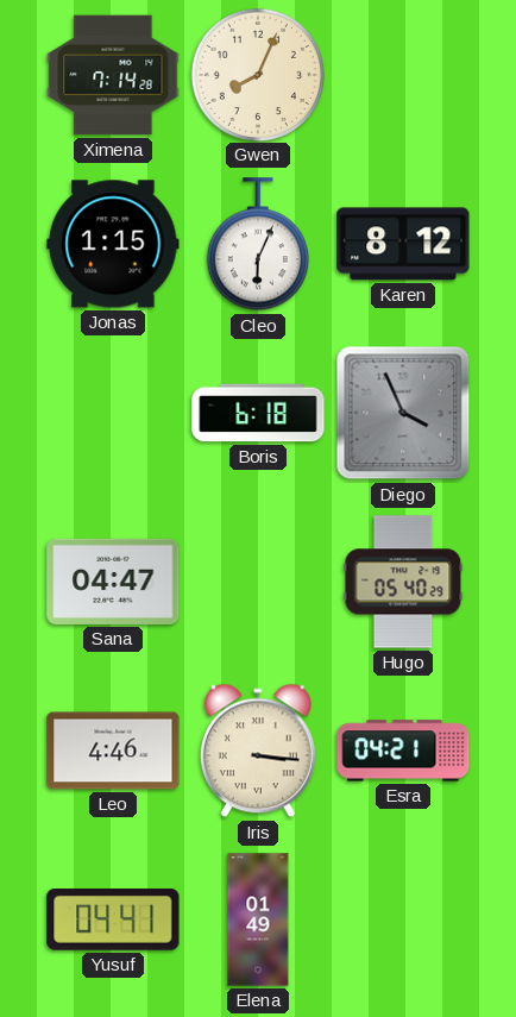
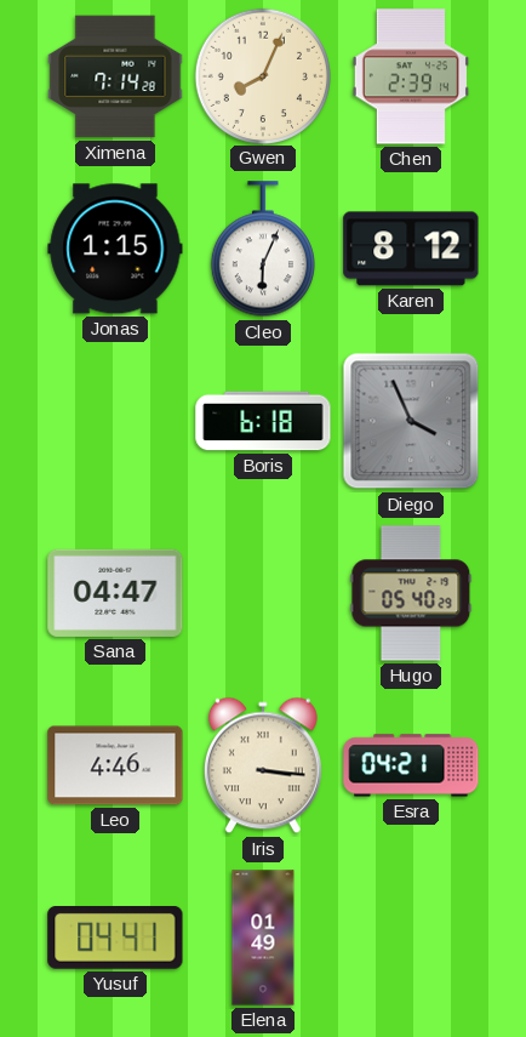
Chen: none -> 2:39 (410, 76)
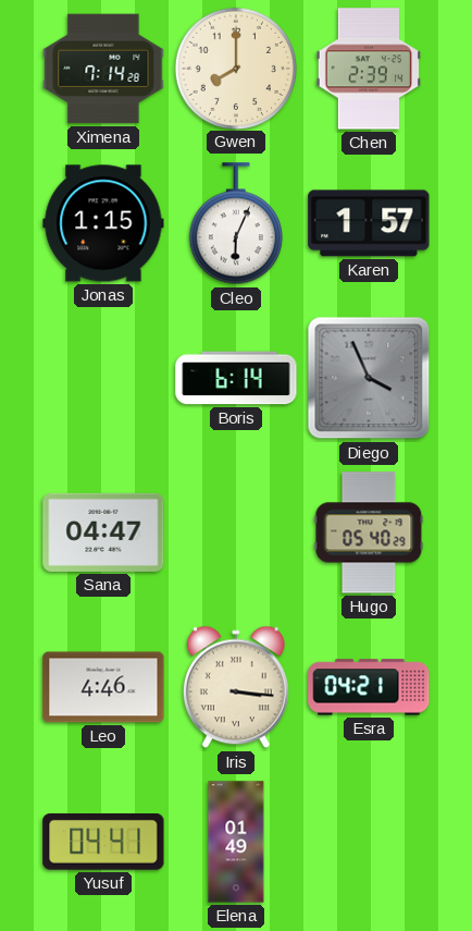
Gwen: 8:04 -> 8:00 (235, 68)
Karen: 8:12 -> 1:57 (369, 223)
Boris: 6:18 -> 6:14 (236, 378)
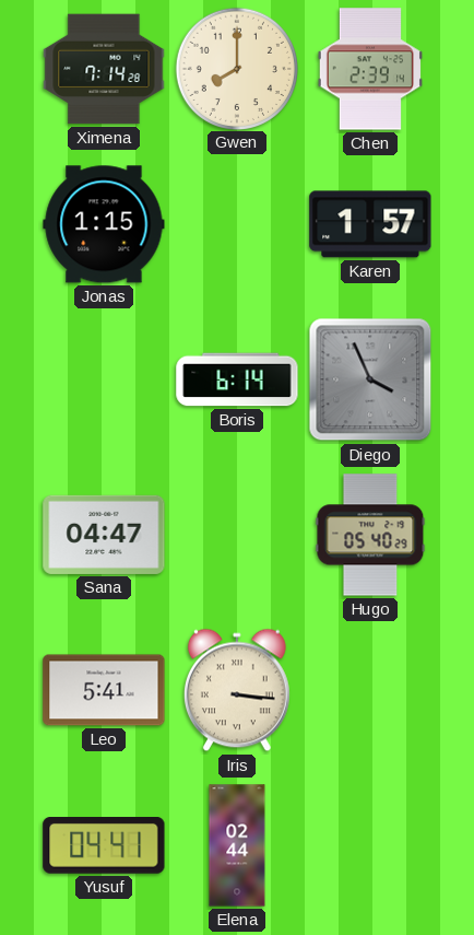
Cleo: 6:04 -> none (236, 224)
Leo: 4:46 -> 5:41 (104, 690)
Esra: 04:21 -> none (369, 687)
Elena: 01:49 -> 02:44 (237, 845)
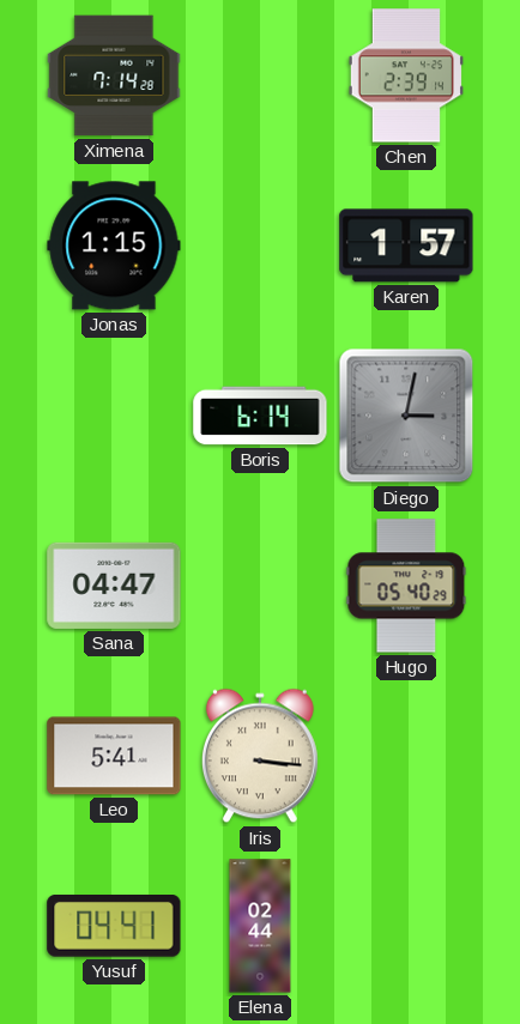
Gwen: 8:00 -> none (236, 68)
Diego: 3:56 -> 3:02 (406, 416)
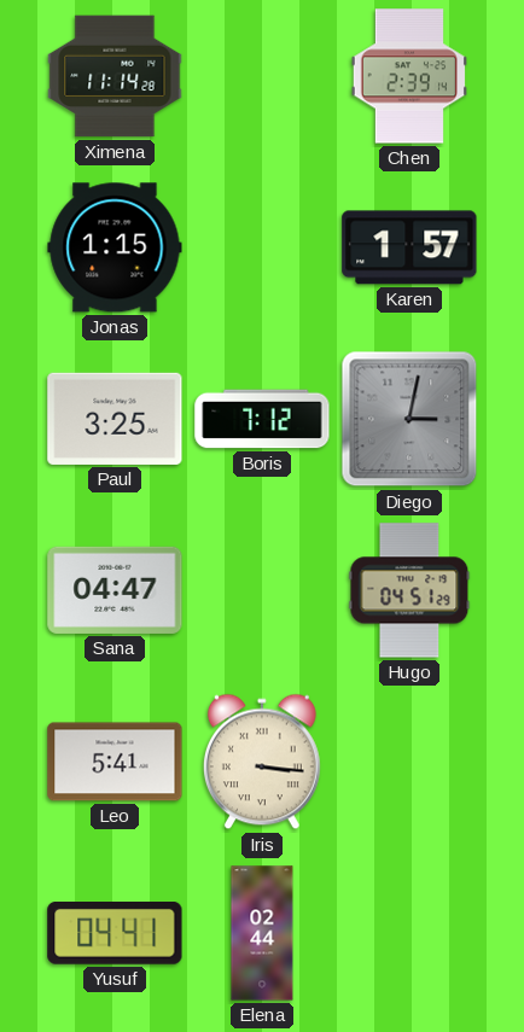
Ximena: 7:14 -> 11:14 (115, 76)
Paul: none -> 3:25 (115, 419)
Boris: 6:14 -> 7:12 (262, 419)
Hugo: 05:40 -> 04:51 (409, 590)
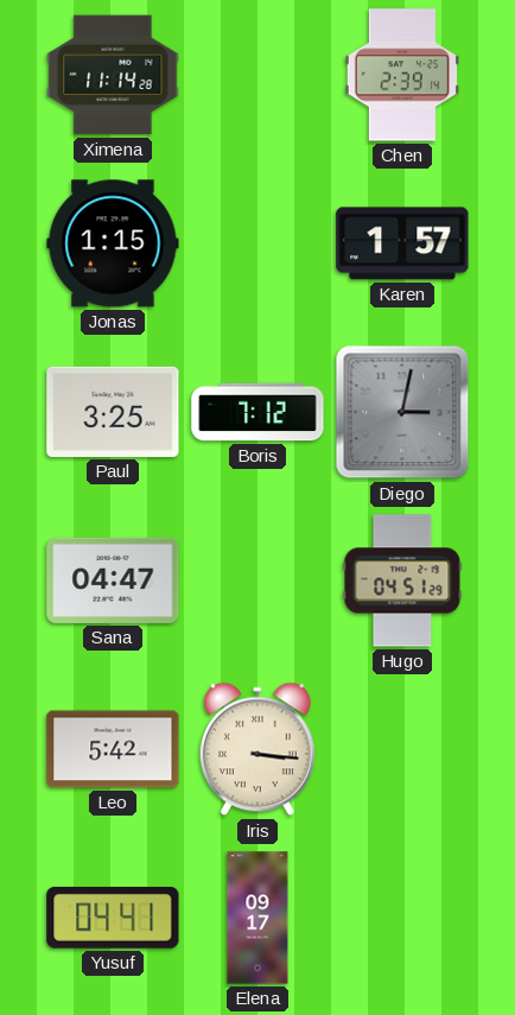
Leo: 5:41 -> 5:42 (113, 749)
Elena: 02:44 -> 09:17 (257, 918)
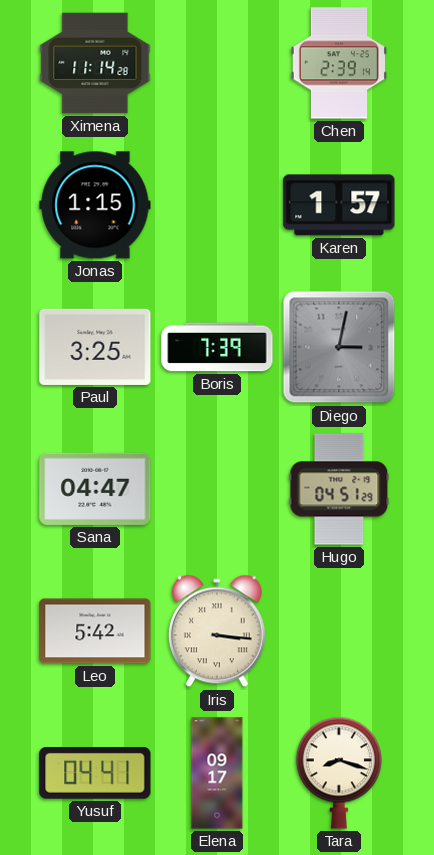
Boris: 7:12 -> 7:39 (217, 347)
Tara: none -> 8:18 (339, 773)
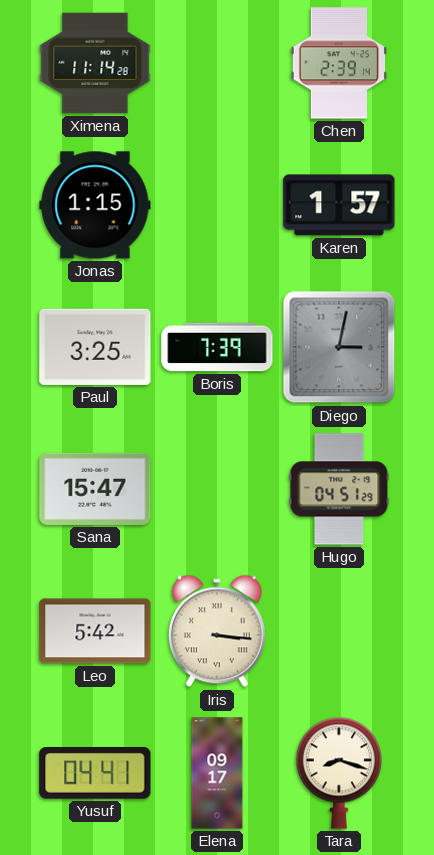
Sana: 04:47 -> 15:47 (95, 489)
